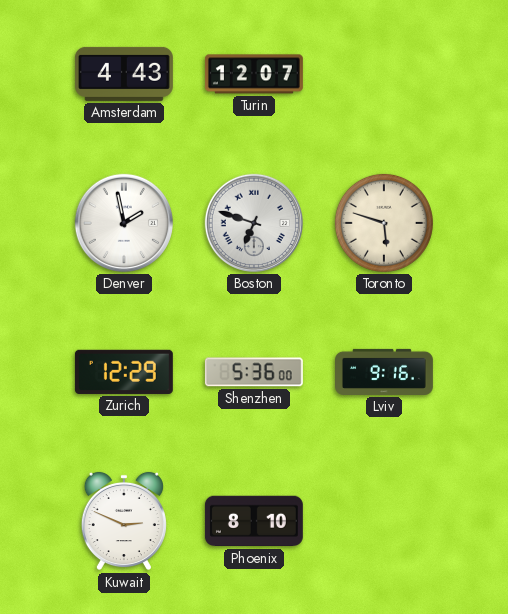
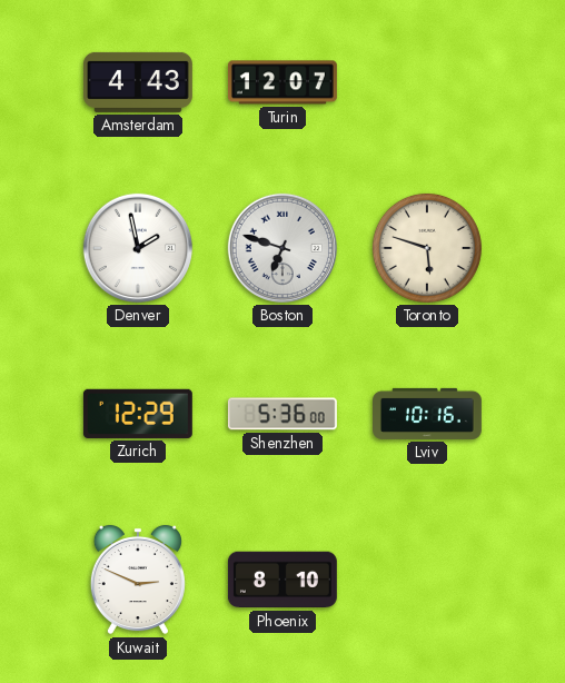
Lviv: 9:16 -> 10:16 (428, 414)
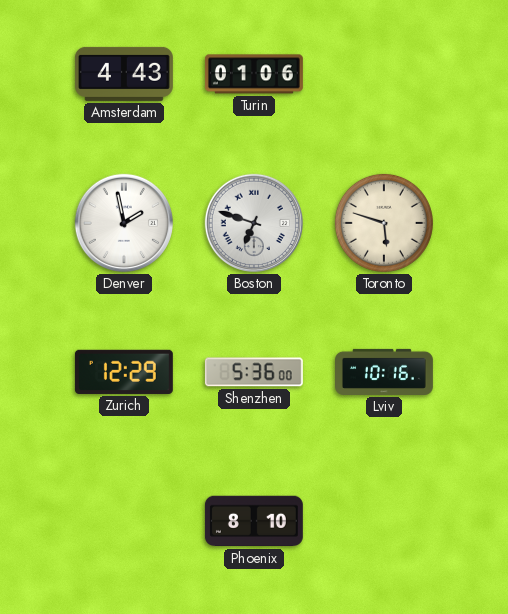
Turin: 12:07 -> 01:06 (254, 74)
Kuwait: 2:49 -> none (138, 580)
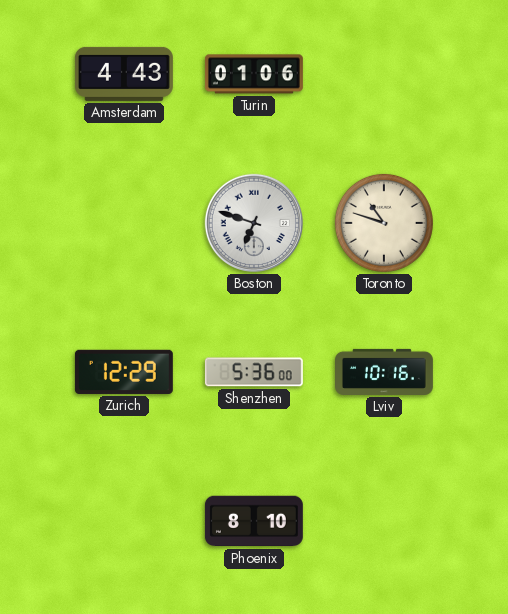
Denver: 1:58 -> none (124, 223)
Toronto: 5:48 -> 10:48 (384, 223)
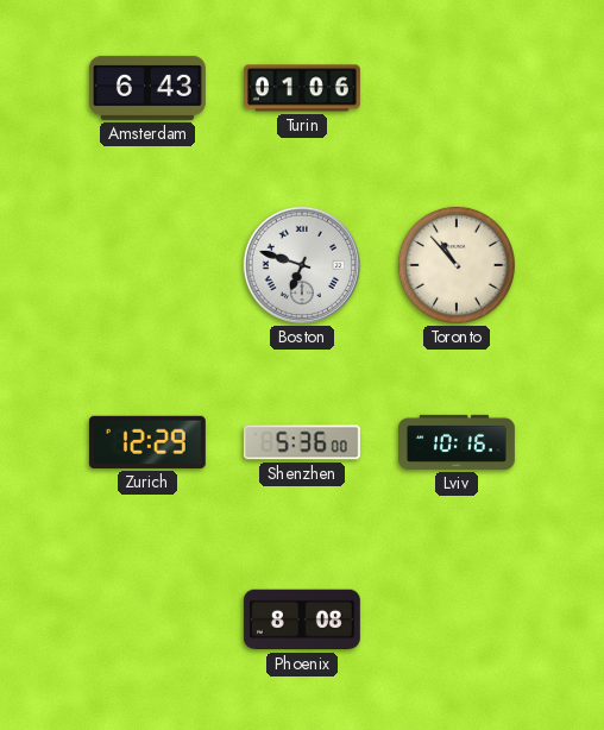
Amsterdam: 4:43 -> 6:43 (147, 88)
Toronto: 10:48 -> 10:53 (457, 265)
Phoenix: 8:10 -> 8:08 (302, 619)
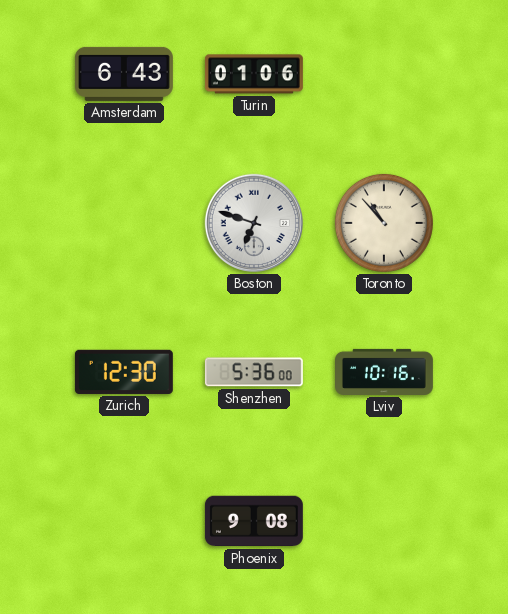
Zurich: 12:29 -> 12:30 (124, 372)
Phoenix: 8:08 -> 9:08 (254, 521)
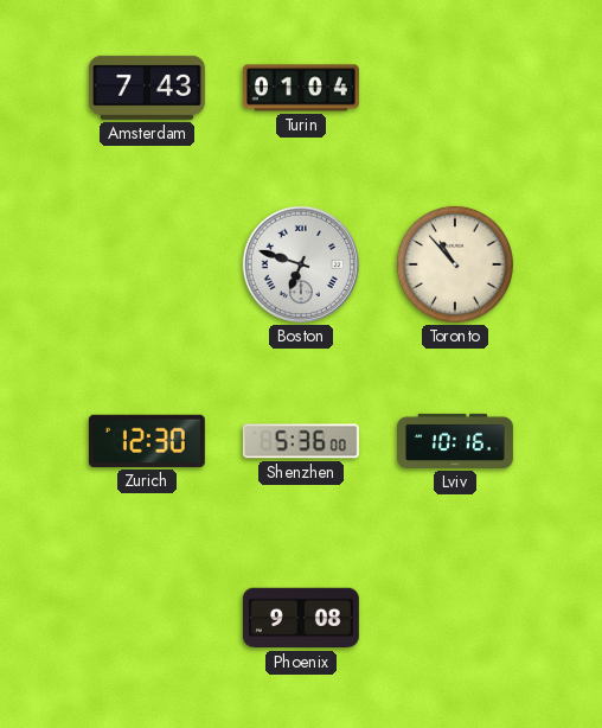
Amsterdam: 6:43 -> 7:43 (147, 88)
Turin: 01:06 -> 01:04 (301, 88)
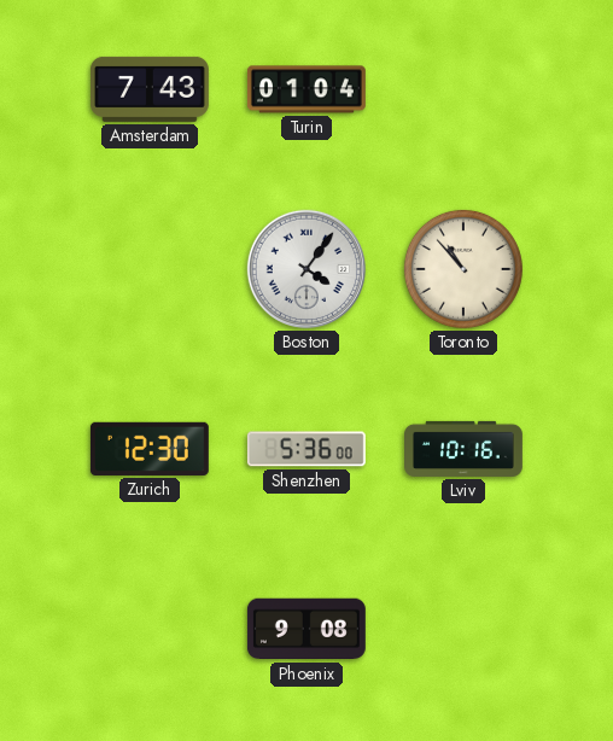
Boston: 6:48 -> 4:06 (306, 269)
